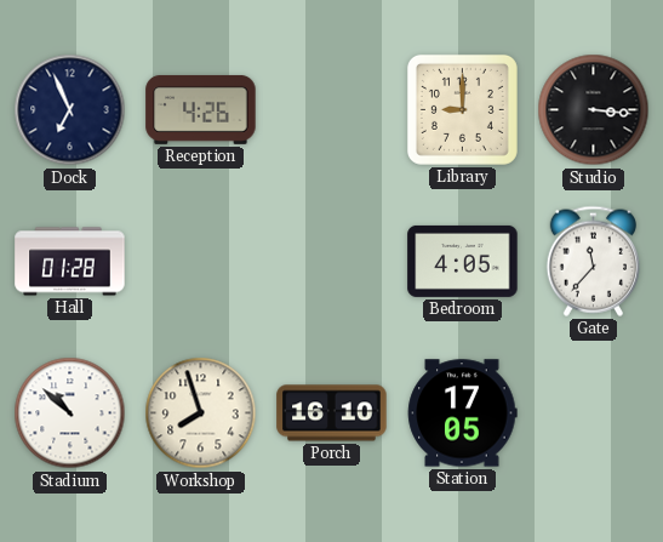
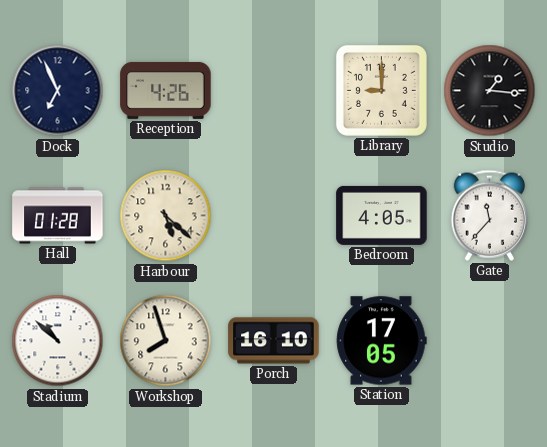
Studio: 3:16 -> 1:16 (490, 91)
Harbour: none -> 5:22 (166, 216)
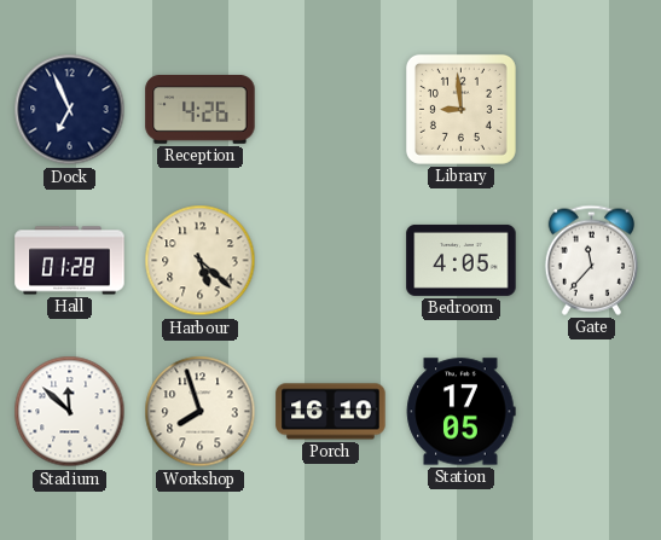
Library: 9:00 -> 8:59 (460, 109)
Studio: 1:16 -> none (490, 91)
Stadium: 10:52 -> 11:52 (70, 412)
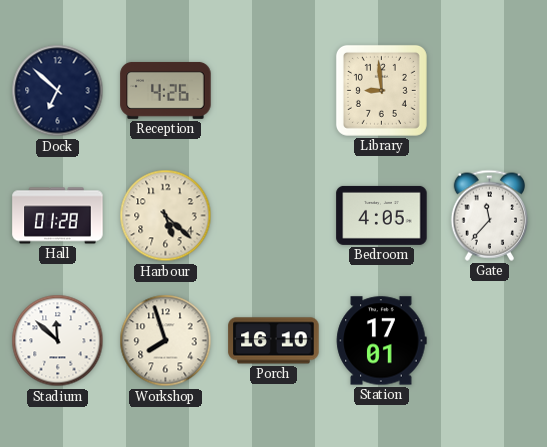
Dock: 6:56 -> 6:52 (58, 91)
Station: 17:05 -> 17:01 (382, 341)
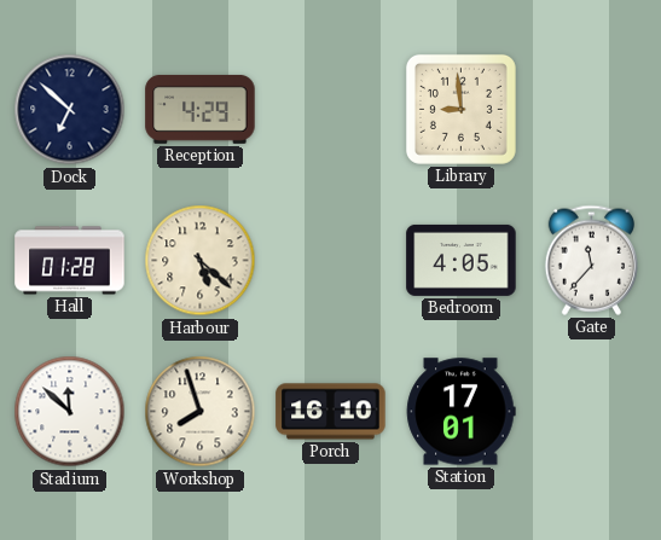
Reception: 4:26 -> 4:29 (201, 109)
